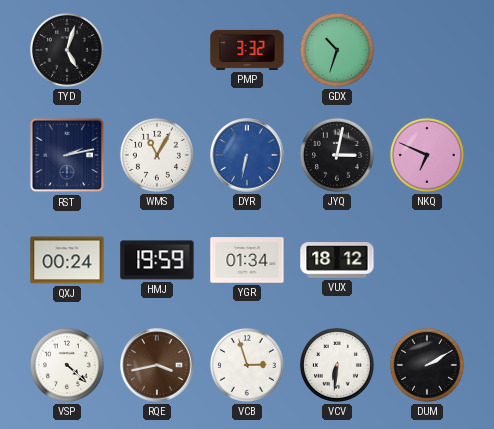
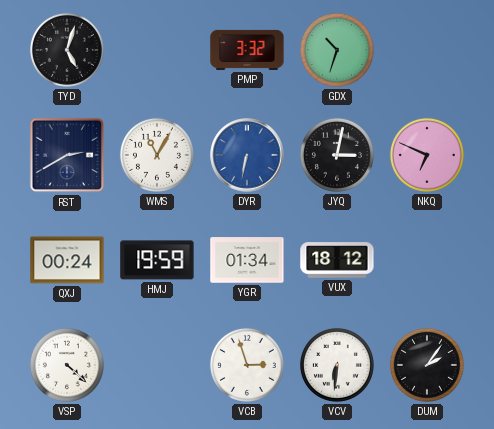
RST: 2:13 -> 2:40 (67, 155)
RQE: 3:43 -> none (157, 365)
DUM: 2:10 -> 2:06 (427, 365)
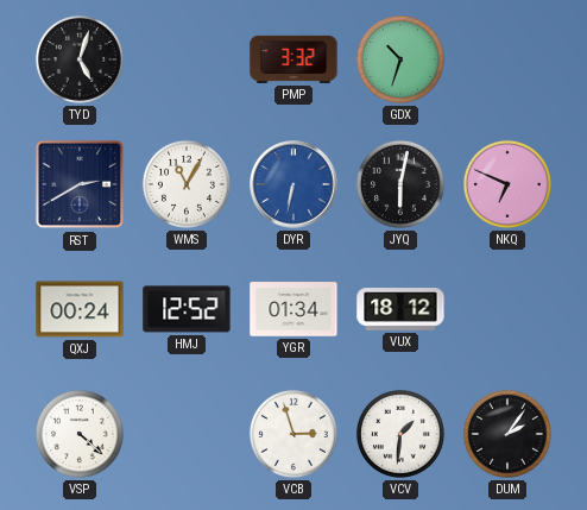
JYQ: 3:02 -> 6:02 (400, 184)
HMJ: 19:59 -> 12:52 (187, 309)
VCV: 6:31 -> 1:31 (400, 434)
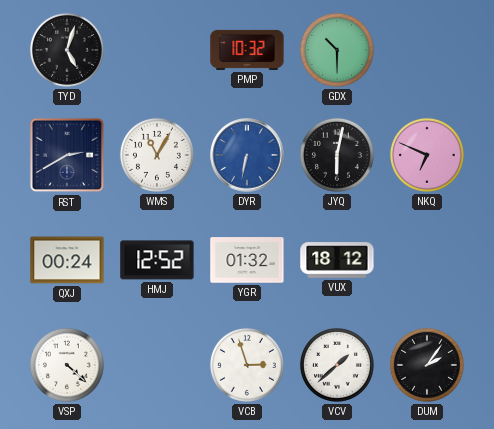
PMP: 3:32 -> 10:32 (247, 50)
GDX: 10:33 -> 10:30 (337, 50)
YGR: 01:34 -> 01:32 (247, 260)
VCV: 1:31 -> 1:38 (337, 365)
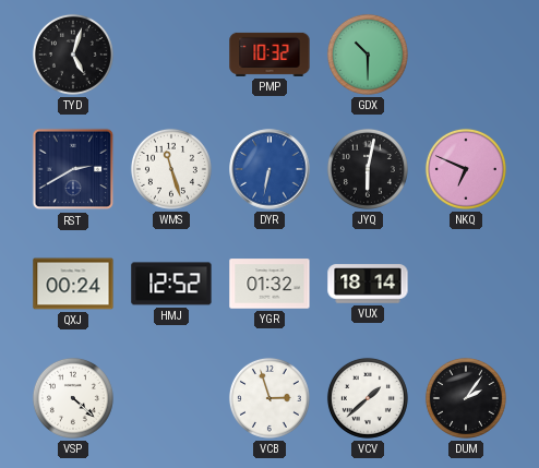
WMS: 11:05 -> 11:27 (171, 169)
VUX: 18:12 -> 18:14 (368, 284)
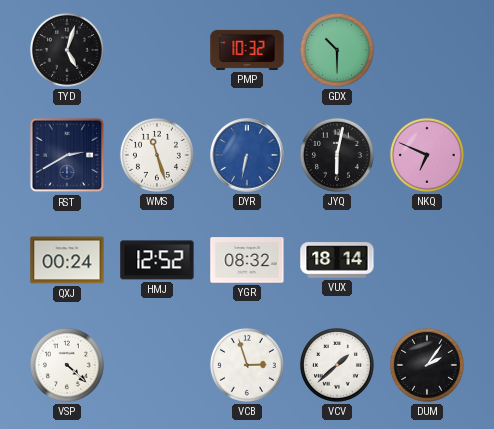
YGR: 01:32 -> 08:32 (247, 260)
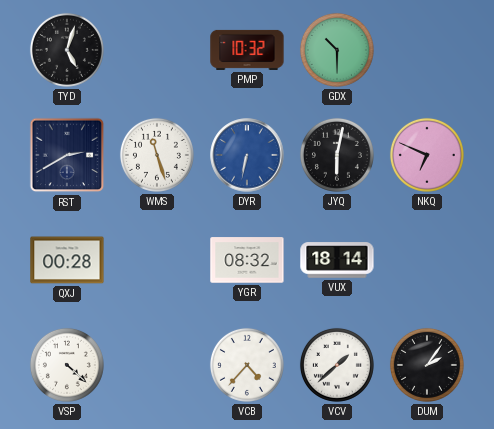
QXJ: 00:24 -> 00:28 (67, 260)
HMJ: 12:52 -> none (157, 260)
VCB: 2:57 -> 4:37 (247, 365)
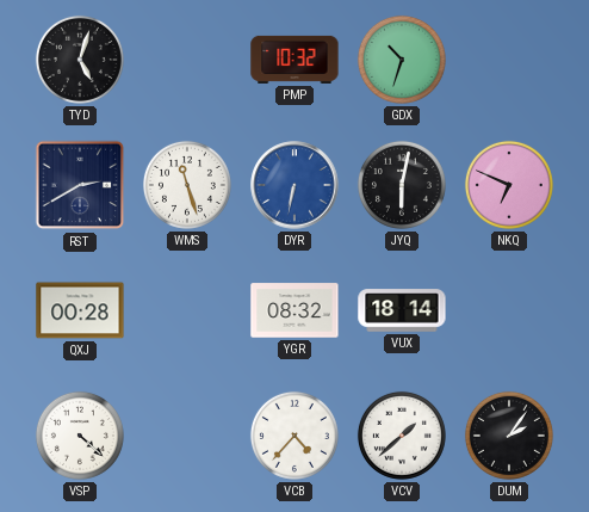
GDX: 10:30 -> 10:33 (402, 60)
